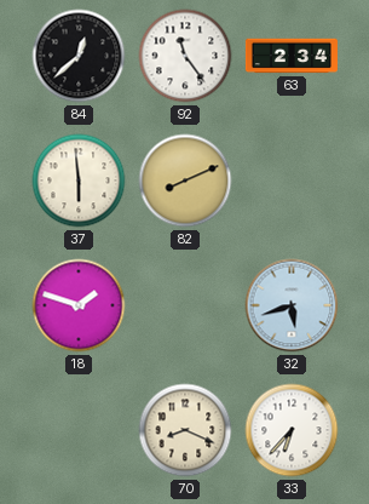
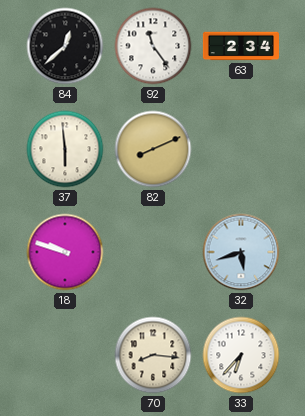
18: 1:48 -> 9:48 (65, 252)
70: 8:19 -> 8:16 (153, 355)
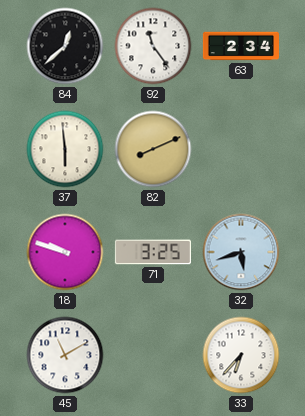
71: none -> 3:25 (153, 252)
45: none -> 11:10 (65, 355)
70: 8:16 -> none (153, 355)
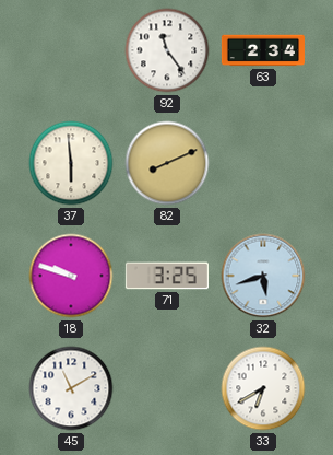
84: 12:38 -> none (65, 46)
33: 6:37 -> 6:40 (263, 388)
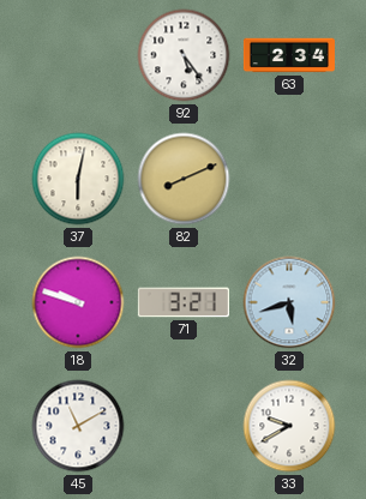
92: 11:24 -> 5:24 (184, 55)
37: 5:59 -> 6:02 (78, 179)
71: 3:25 -> 3:21 (184, 302)
33: 6:40 -> 9:40 (289, 426)
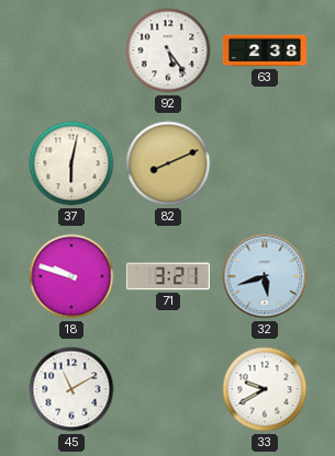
63: 2:34 -> 2:38 (265, 50)
